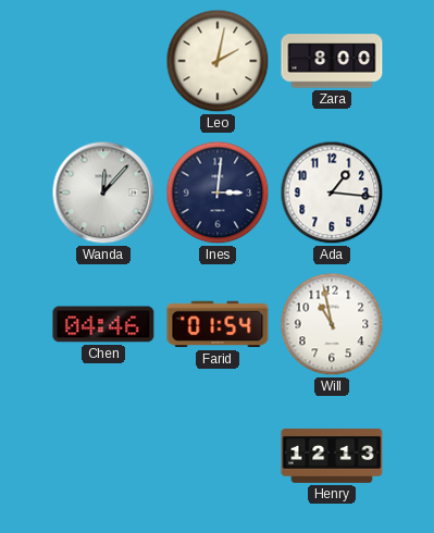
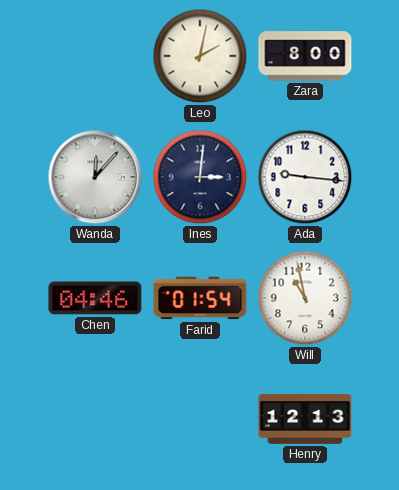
Ada: 1:16 -> 9:16 (305, 177)
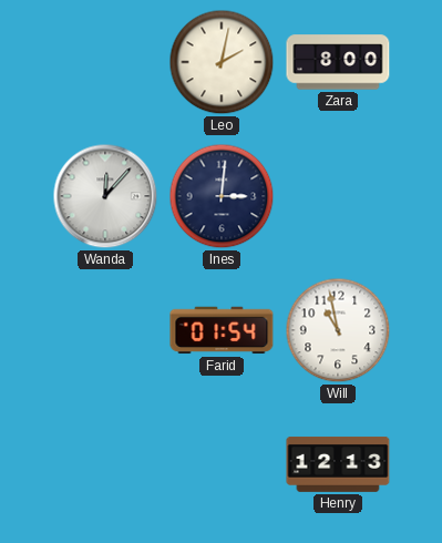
Ada: 9:16 -> none (305, 177)
Chen: 04:46 -> none (95, 298)
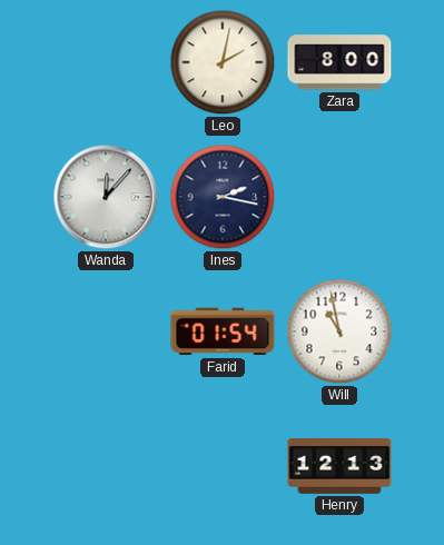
Ines: 3:01 -> 2:17 (223, 197)
